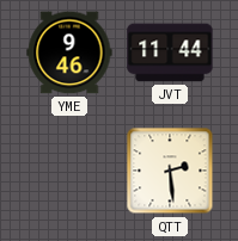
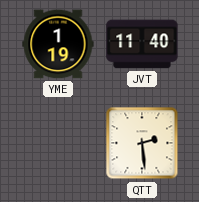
YME: 9:46 -> 1:19 (58, 44)
JVT: 11:44 -> 11:40 (142, 44)
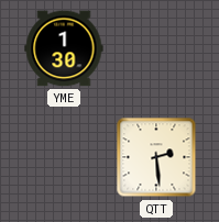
YME: 1:19 -> 1:30 (64, 48)
JVT: 11:40 -> none (142, 44)
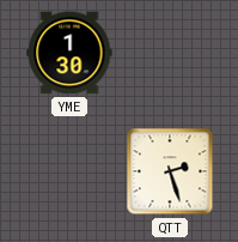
QTT: 2:29 -> 2:27 (170, 171)
